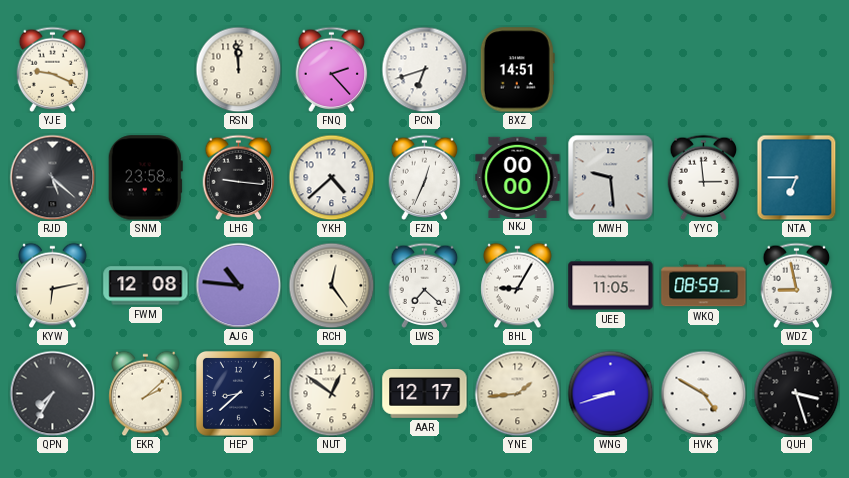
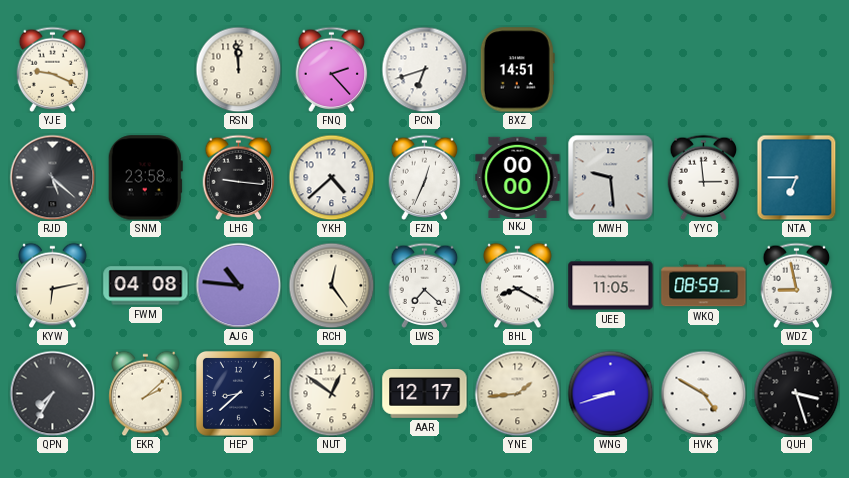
FWM: 12:08 -> 04:08 (146, 286)
BHL: 9:05 -> 8:20 (518, 285)
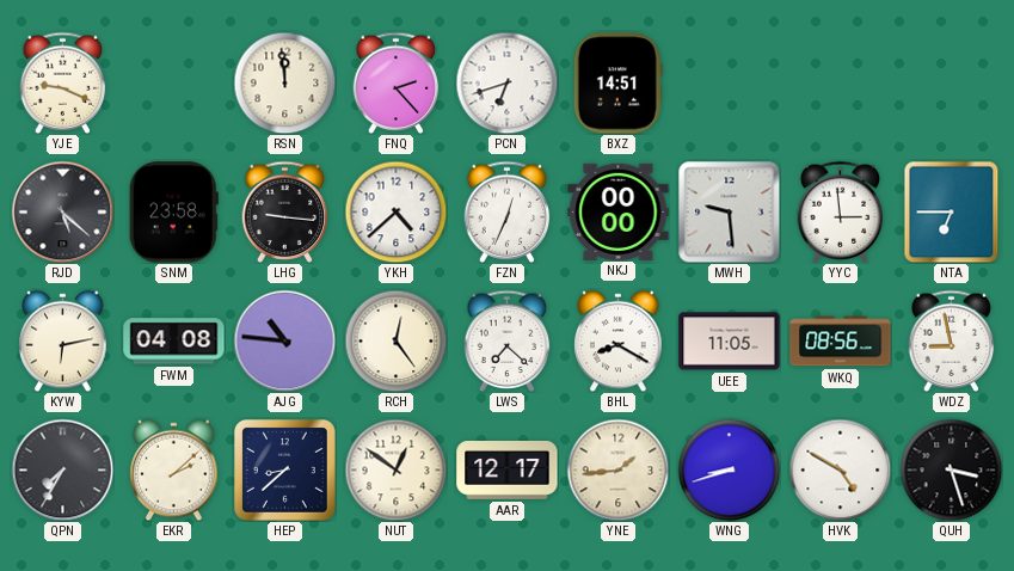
WKQ: 08:59 -> 08:56 (841, 342)
